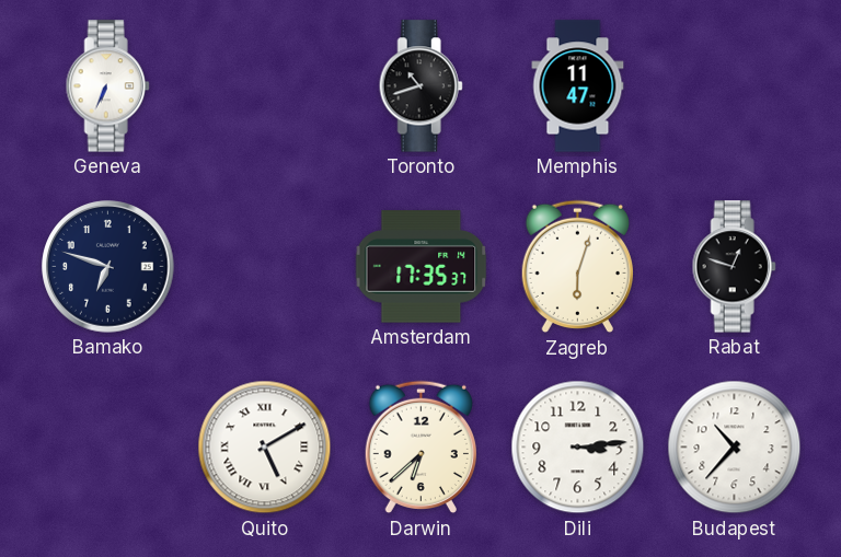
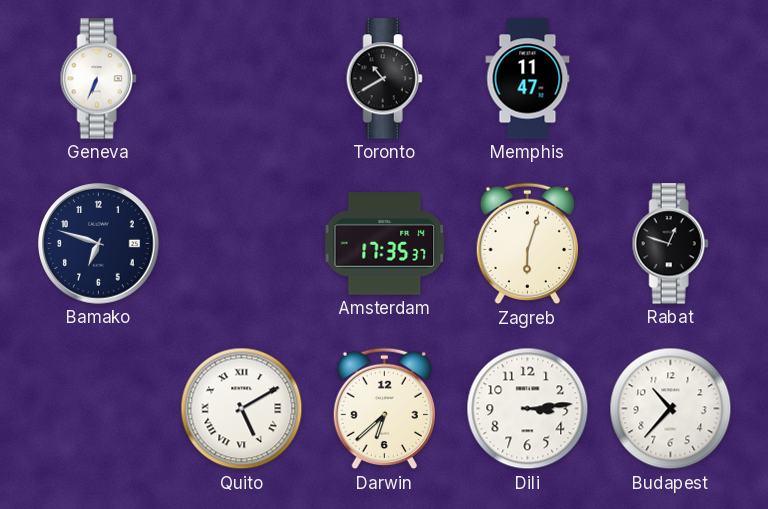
Toronto: 10:42 -> 10:40 (384, 79)
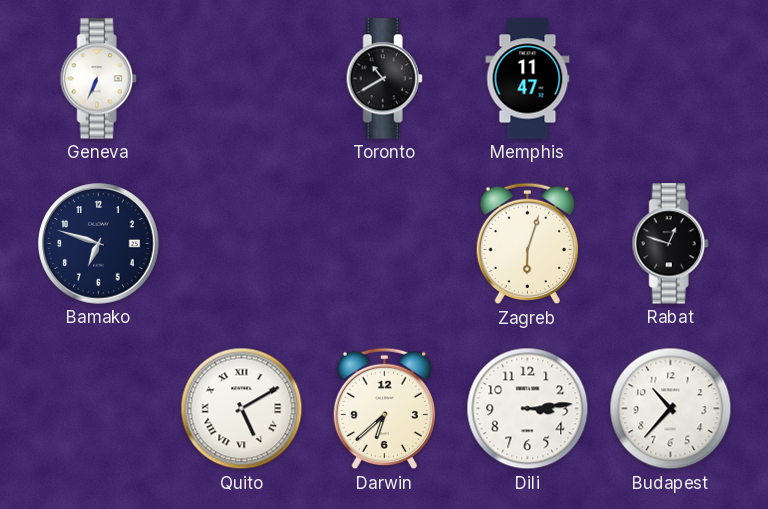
Amsterdam: 17:35 -> none (385, 244)
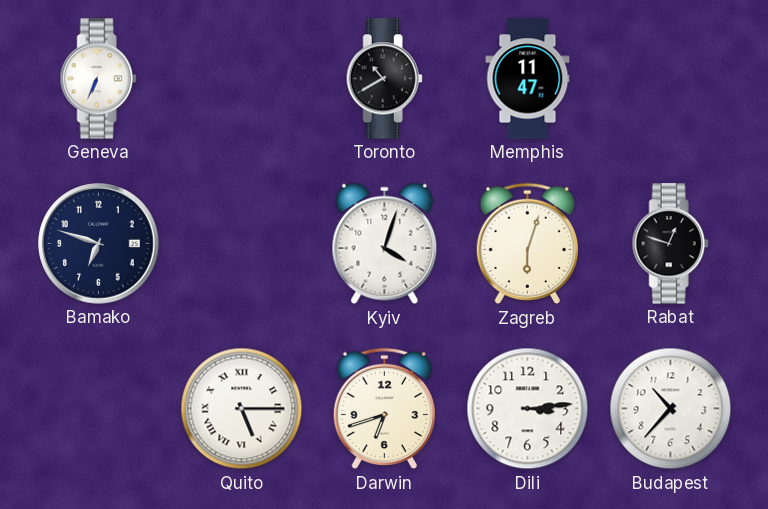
Kyiv: none -> 4:03 (385, 244)
Quito: 5:10 -> 5:15 (242, 409)
Darwin: 6:38 -> 6:42 (384, 409)
